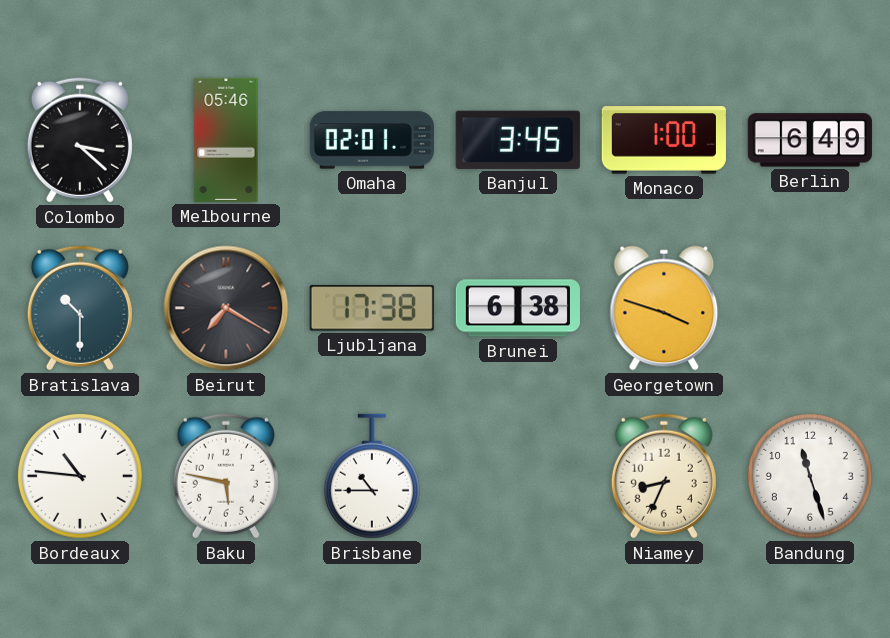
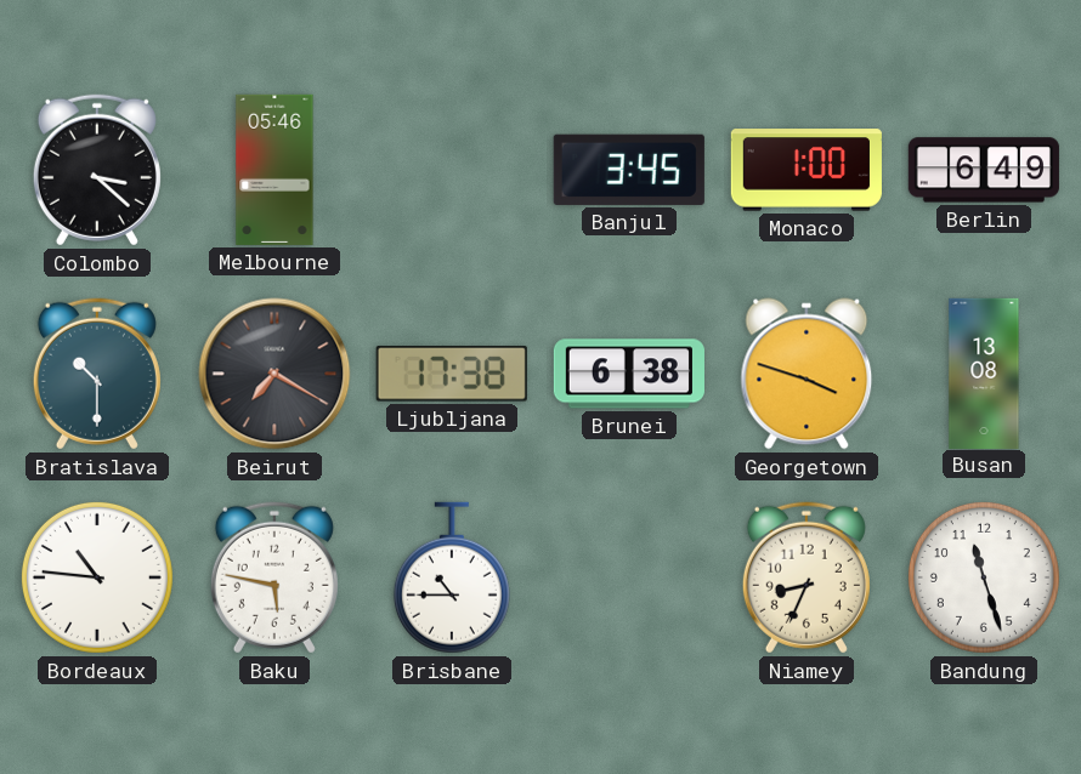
Omaha: 02:01 -> none (372, 140)
Busan: none -> 13:08 (984, 372)
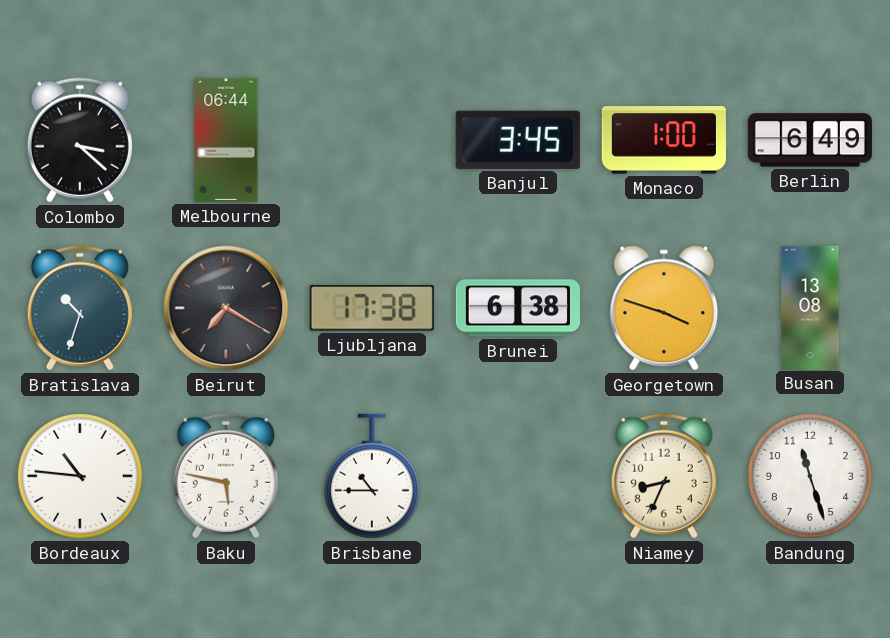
Melbourne: 05:46 -> 06:44 (226, 140)
Bratislava: 10:30 -> 10:33 (80, 308)
